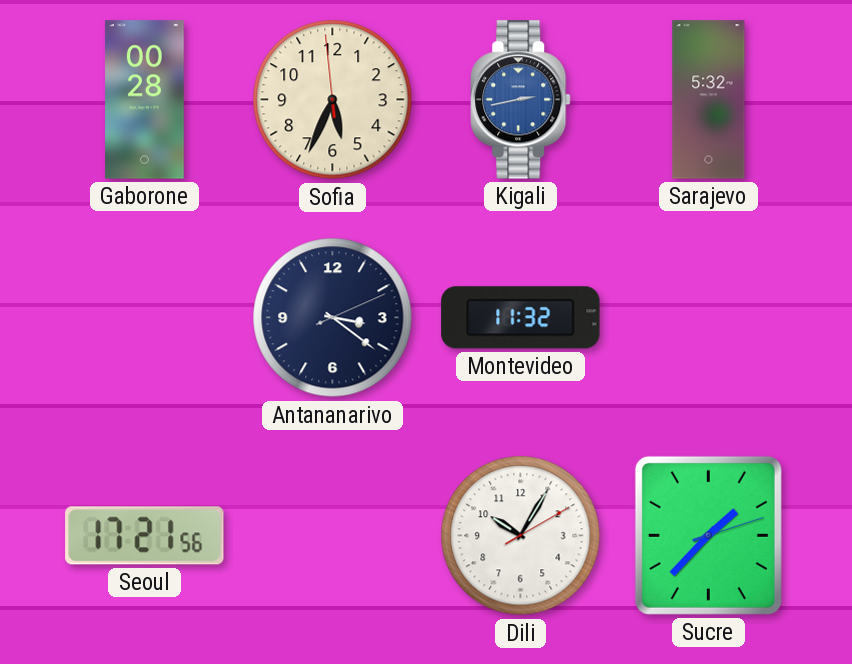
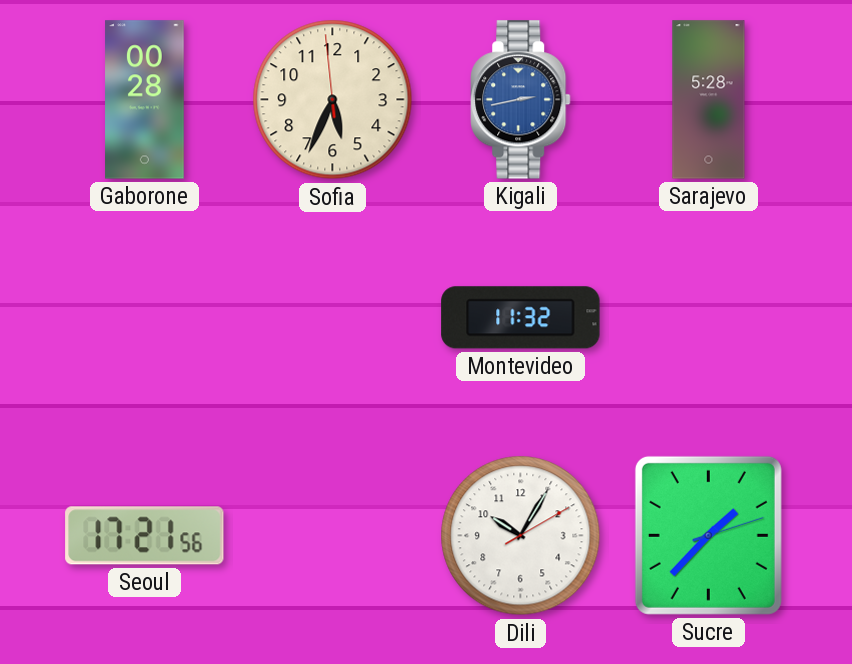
Sarajevo: 5:32 -> 5:28 (709, 100)
Antananarivo: 3:21 -> none (333, 318)
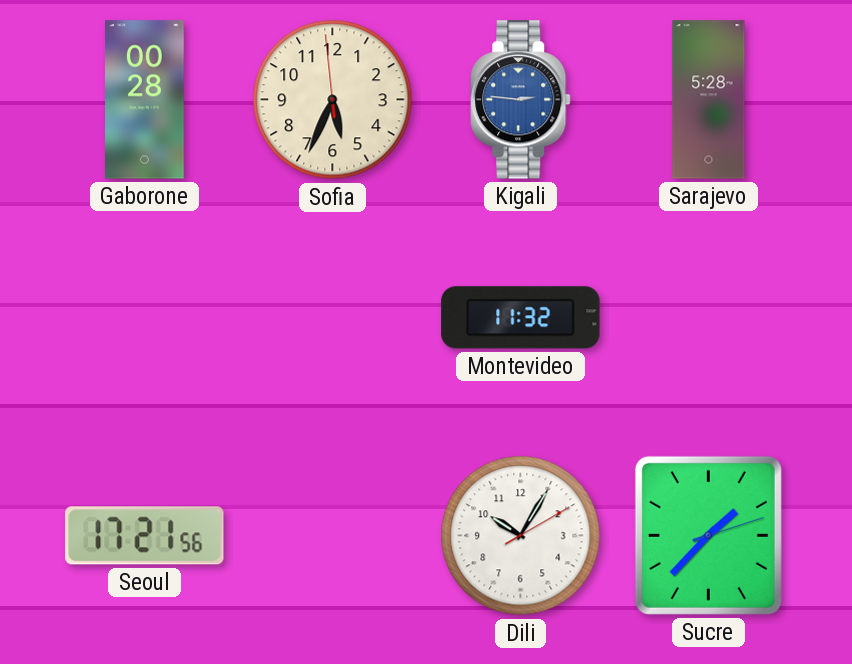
Kigali: 2:43 -> 2:46 (521, 100)
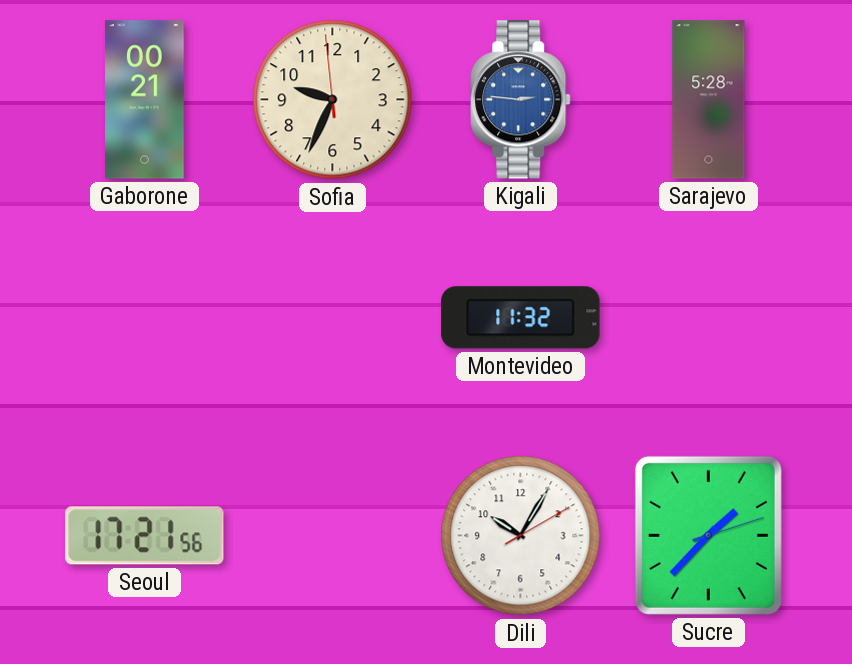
Gaborone: 00:28 -> 00:21 (145, 100)
Sofia: 5:33 -> 9:33 (333, 100)
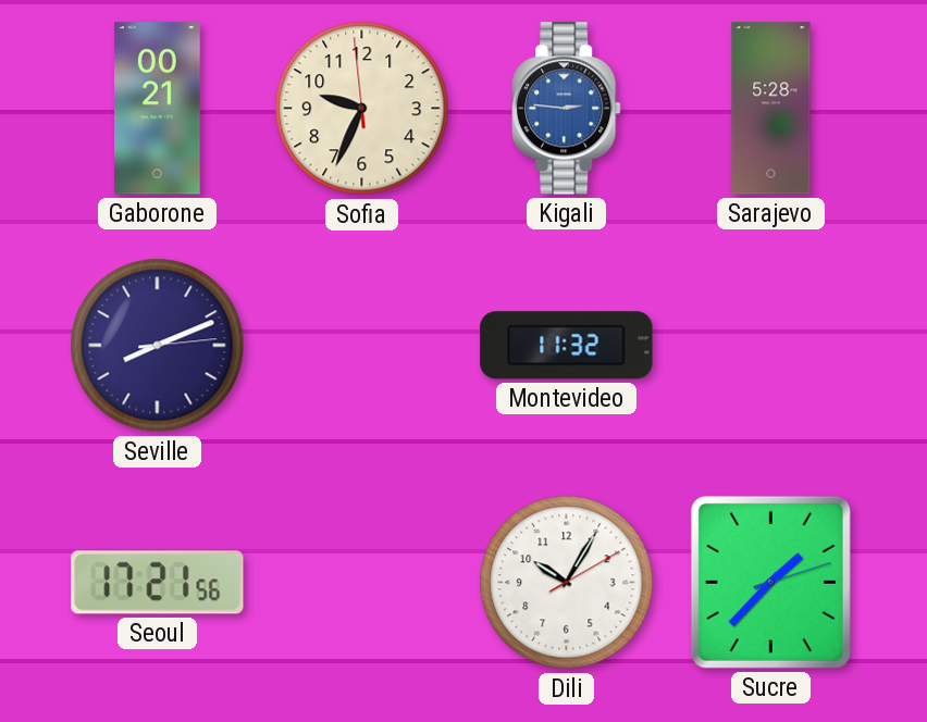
Seville: none -> 8:11 (158, 346)
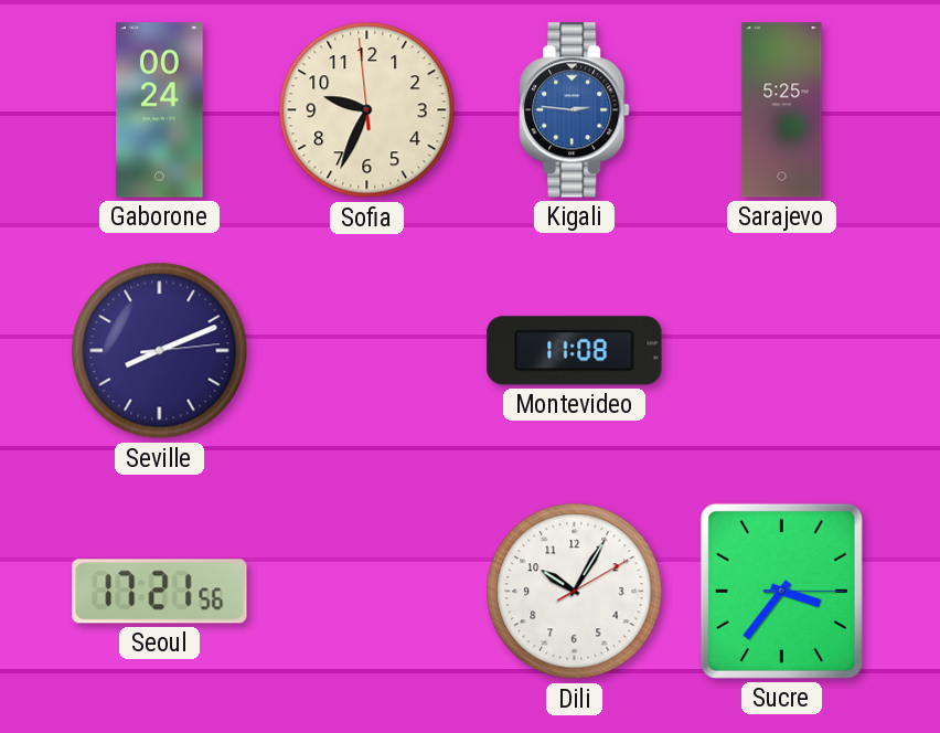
Gaborone: 00:21 -> 00:24 (160, 110)
Sarajevo: 5:28 -> 5:25 (782, 110)
Montevideo: 11:32 -> 11:08 (575, 351)
Sucre: 1:37 -> 3:36 (781, 591)
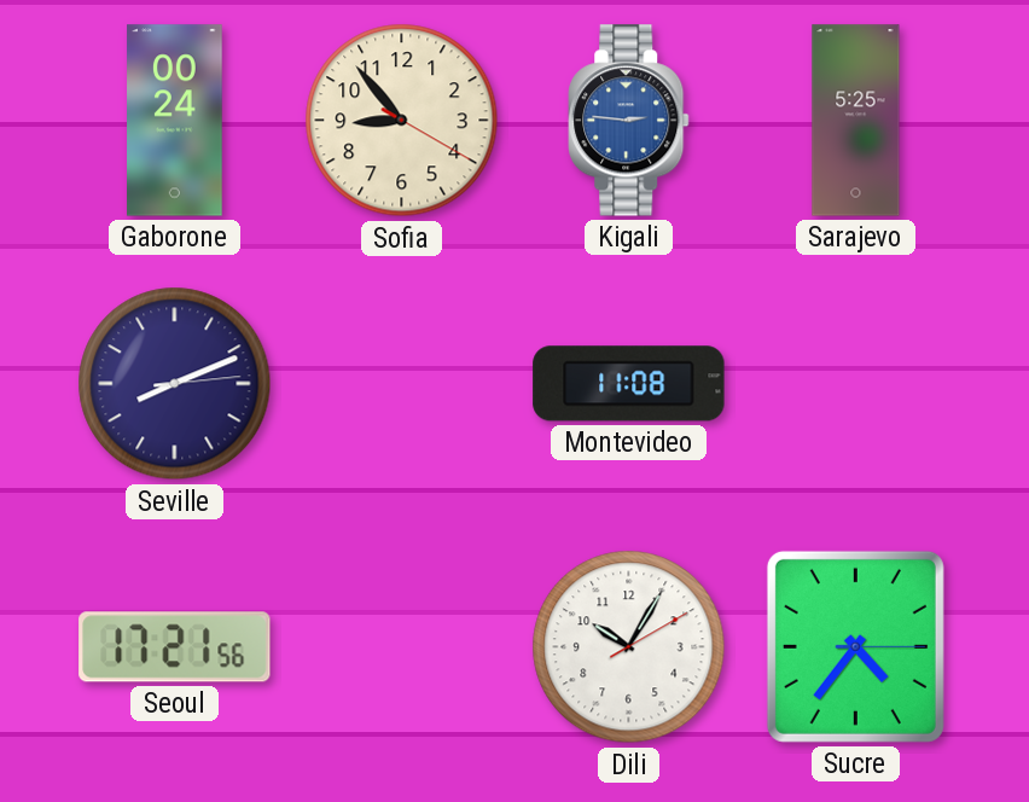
Sofia: 9:33 -> 8:53 (402, 121)
Sucre: 3:36 -> 4:36 (855, 646)
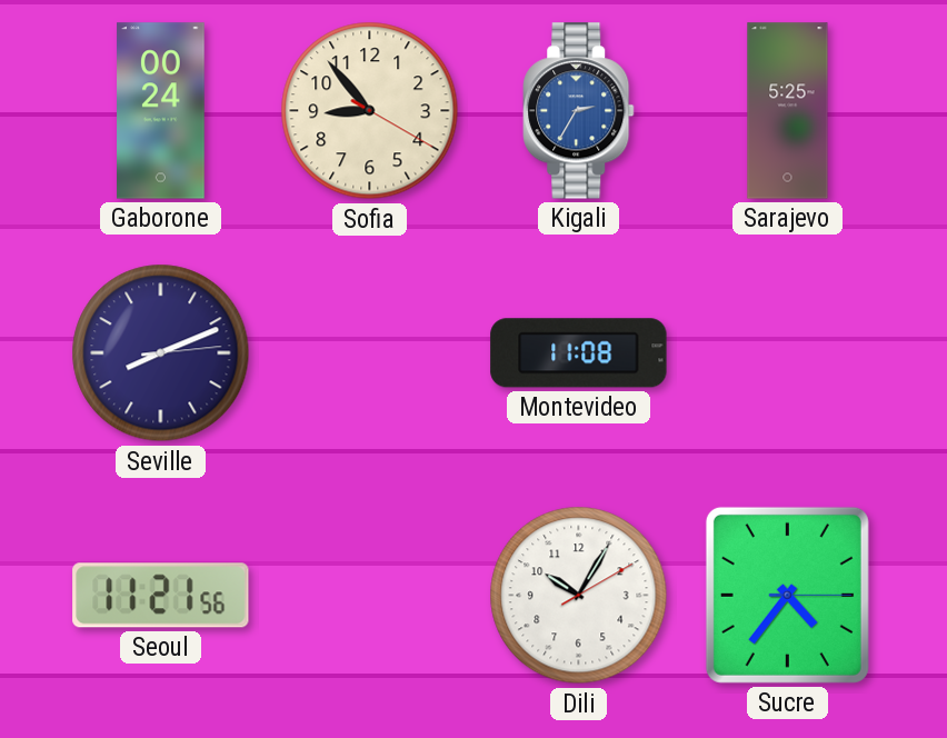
Kigali: 2:46 -> 2:35 (579, 111)
Seoul: 17:21 -> 11:21 (161, 596)
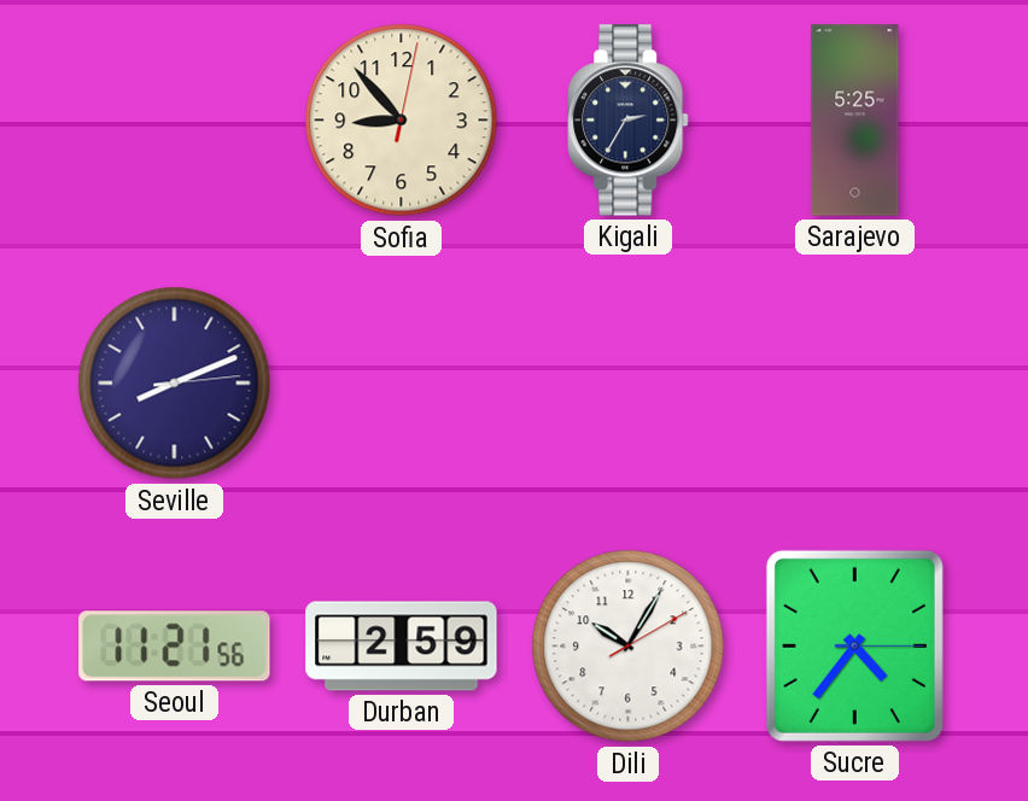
Gaborone: 00:24 -> none (161, 111)
Sofia: 8:53:20 -> 8:53:02 (402, 121)
Kigali dial: blue -> navy (629, 121)
Montevideo: 11:08 -> none (579, 353)
Durban: none -> 2:59 (402, 647)
